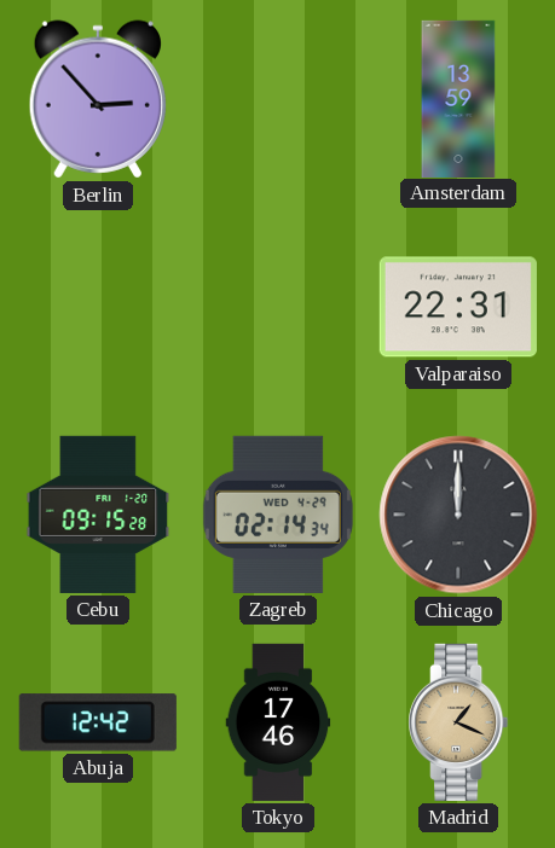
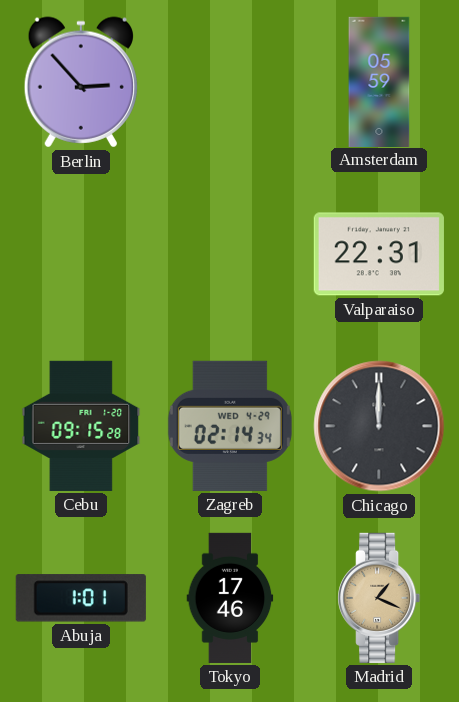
Amsterdam: 13:59 -> 05:59 (379, 81)
Abuja: 12:42 -> 1:01 (81, 598)
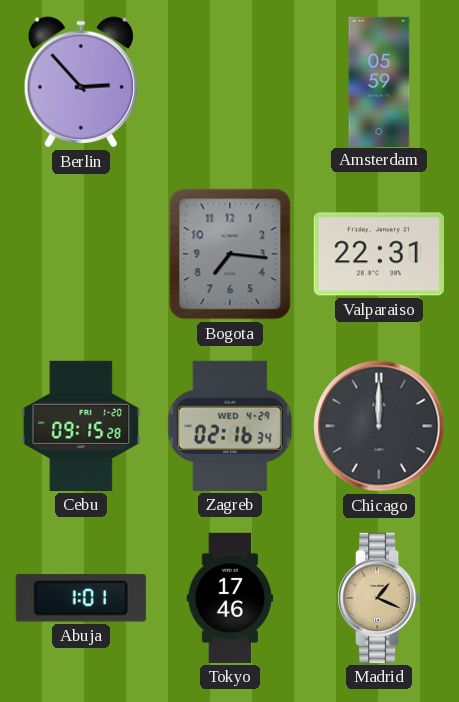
Bogota: none -> 7:16 (230, 254)
Zagreb: 02:14 -> 02:16 (230, 426)
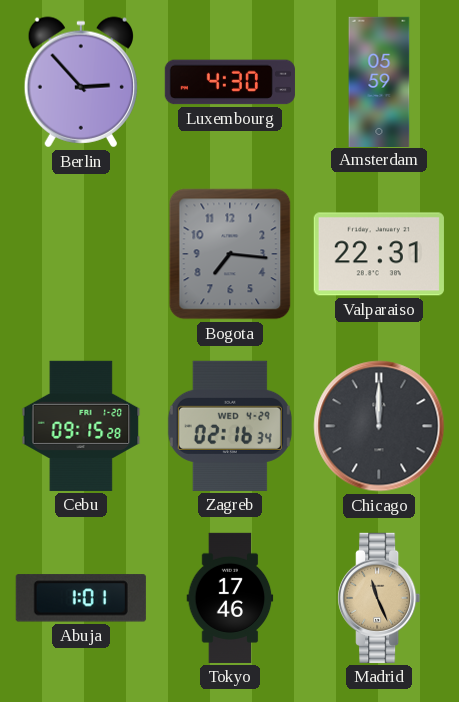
Luxembourg: none -> 4:30 (230, 82)
Madrid: 1:19 -> 11:26 (379, 598)
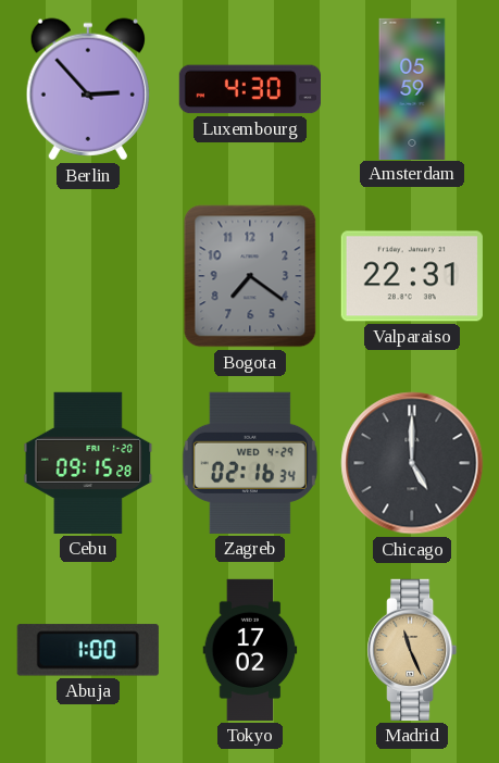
Bogota: 7:16 -> 7:21 (250, 276)
Chicago: 12:00 -> 5:00 (412, 463)
Abuja: 1:01 -> 1:00 (88, 650)
Tokyo: 17:46 -> 17:02 (250, 650)
